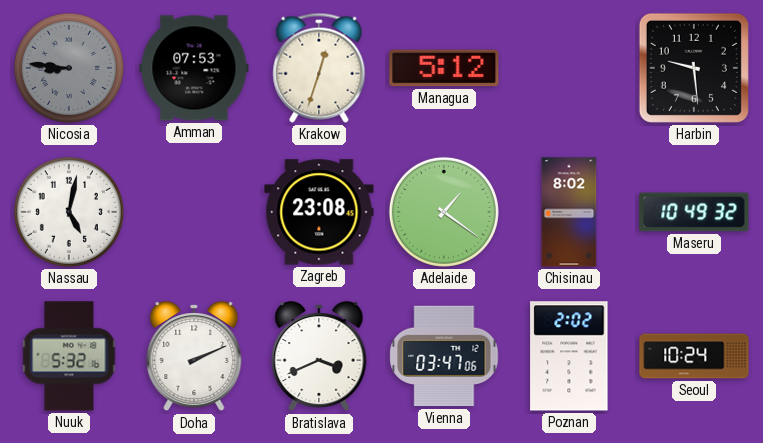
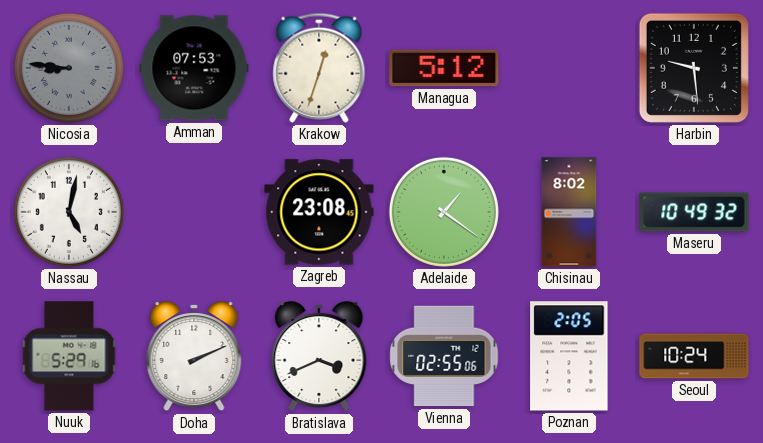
Nuuk: 5:32 -> 5:29 (69, 356)
Vienna: 03:47 -> 02:55 (444, 356)
Poznan: 2:02 -> 2:05 (569, 356)
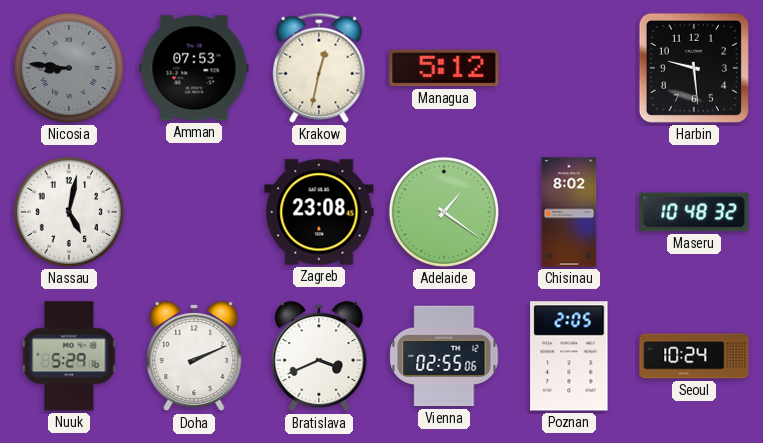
Krakow: 12:33 -> 12:32 (319, 68)
Maseru: 10:49 -> 10:48 (694, 212)
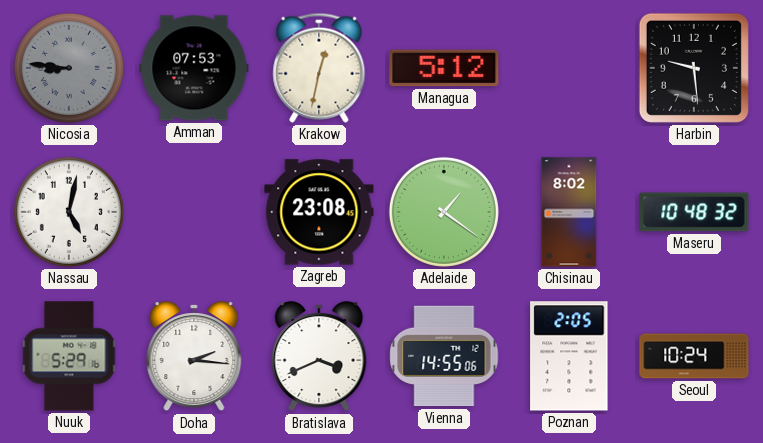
Doha: 2:11 -> 2:16 (194, 357)
Vienna: 02:55 -> 14:55 (444, 356)
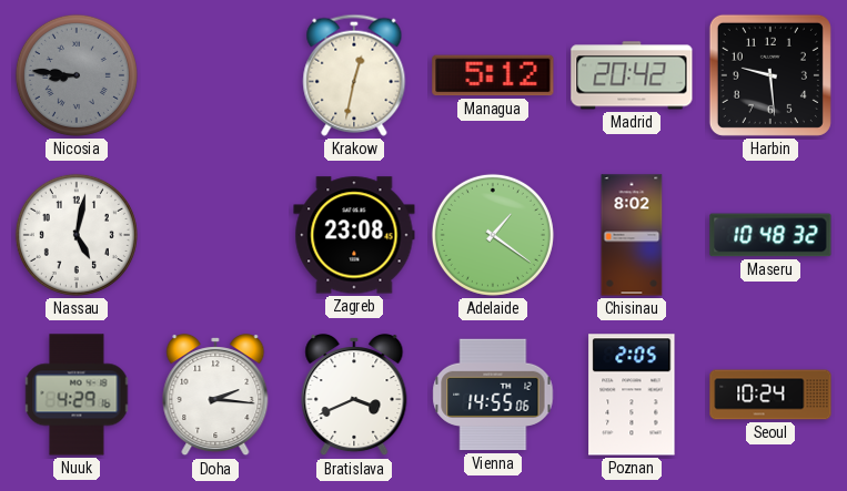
Amman: 07:53 -> none (194, 68)
Madrid: none -> 20:42 (632, 75)
Nuuk: 5:29 -> 4:29 (77, 395)
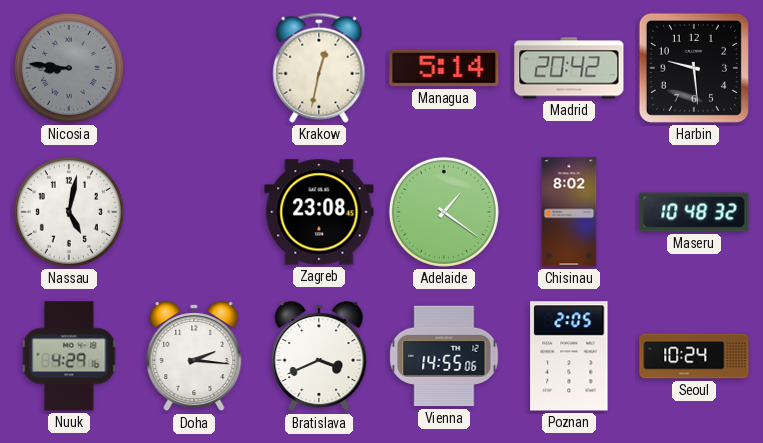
Managua: 5:12 -> 5:14 (444, 68)
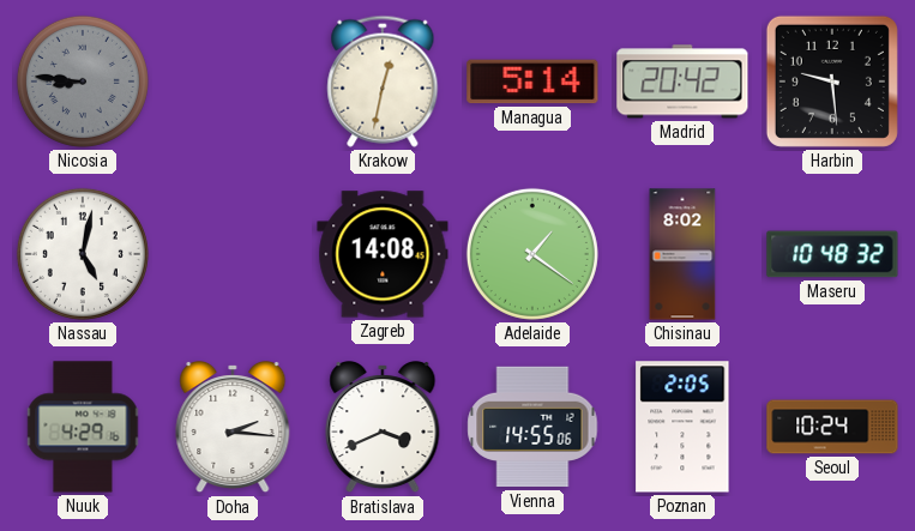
Zagreb: 23:08 -> 14:08 (383, 254)
